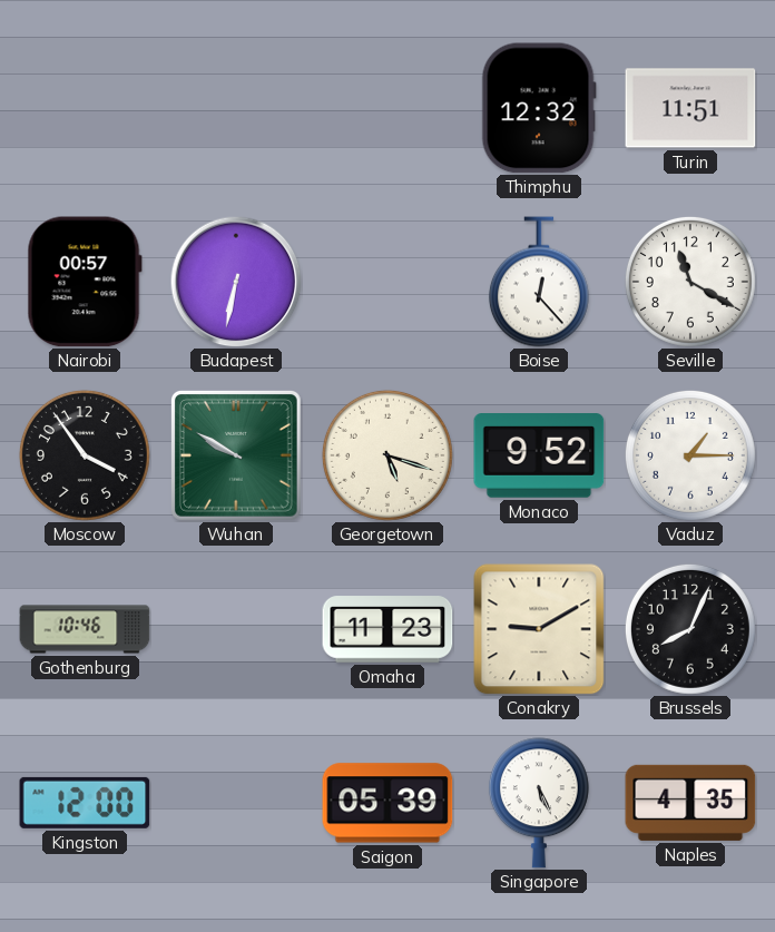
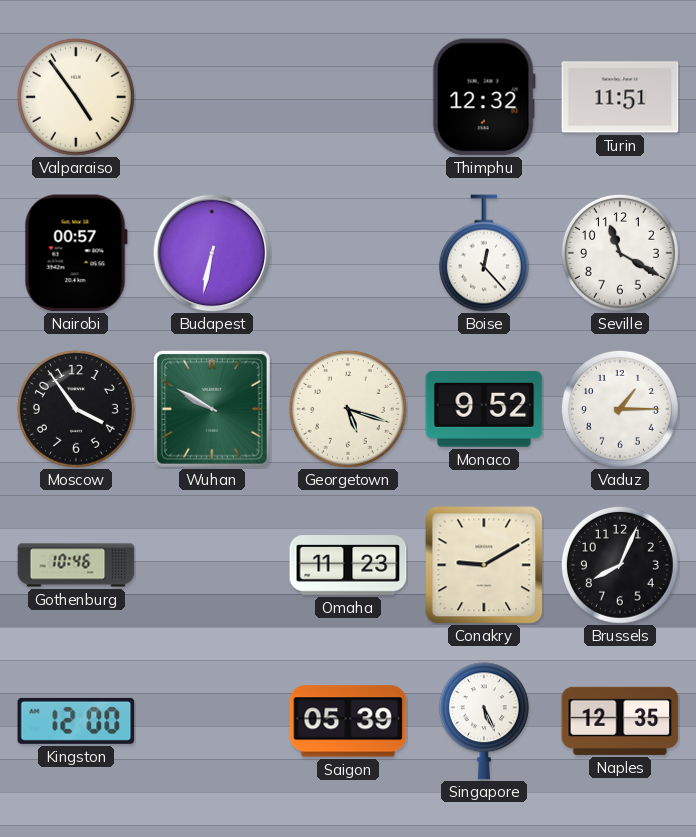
Valparaiso: none -> 4:54 (76, 97)
Naples: 4:35 -> 12:35 (620, 721)
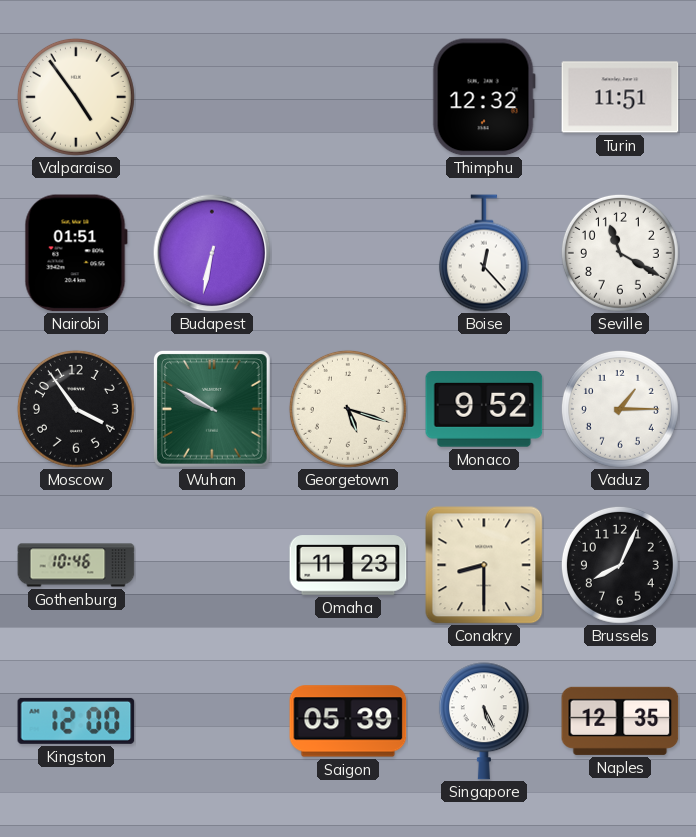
Nairobi: 00:57 -> 01:51 (76, 253)
Conakry: 9:10 -> 8:30 (484, 565)
